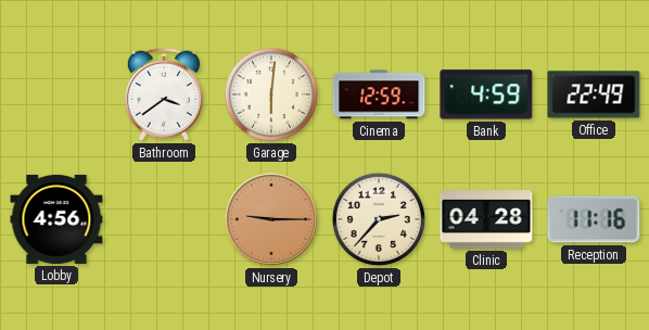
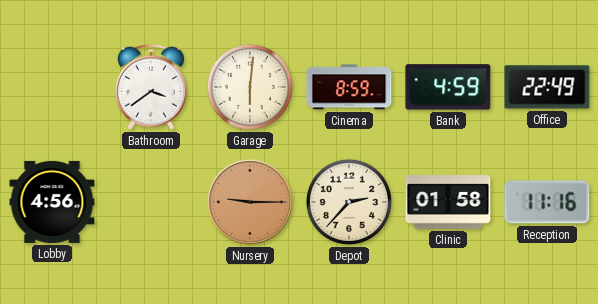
Cinema: 12:59 -> 8:59 (349, 87)
Clinic: 04:28 -> 01:58 (448, 202)
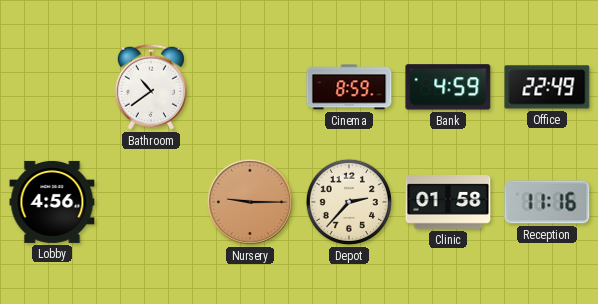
Bathroom: 3:39 -> 10:39 (151, 87)
Garage: 6:01 -> none (250, 87)
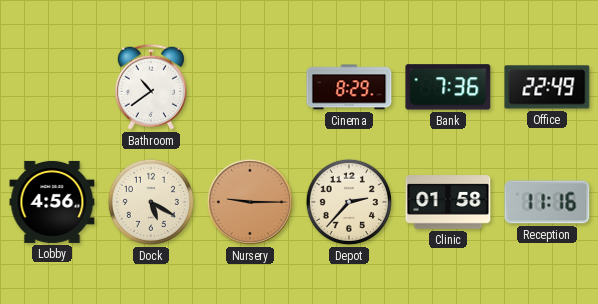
Cinema: 8:59 -> 8:29 (349, 87)
Bank: 4:59 -> 7:36 (448, 87)
Dock: none -> 5:20 (151, 202)
